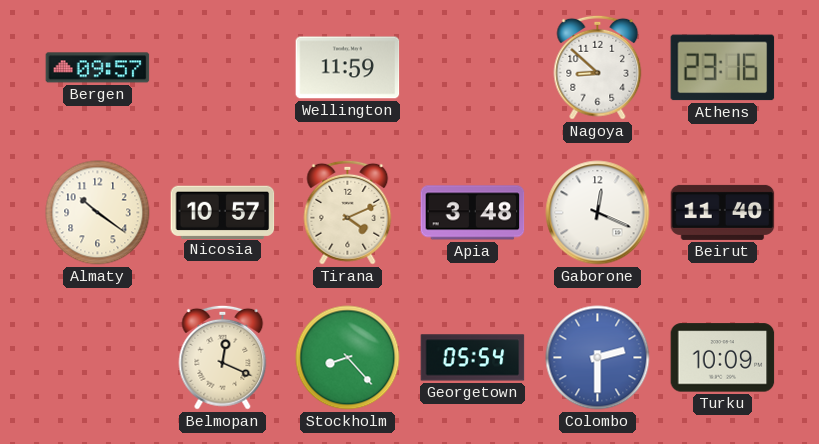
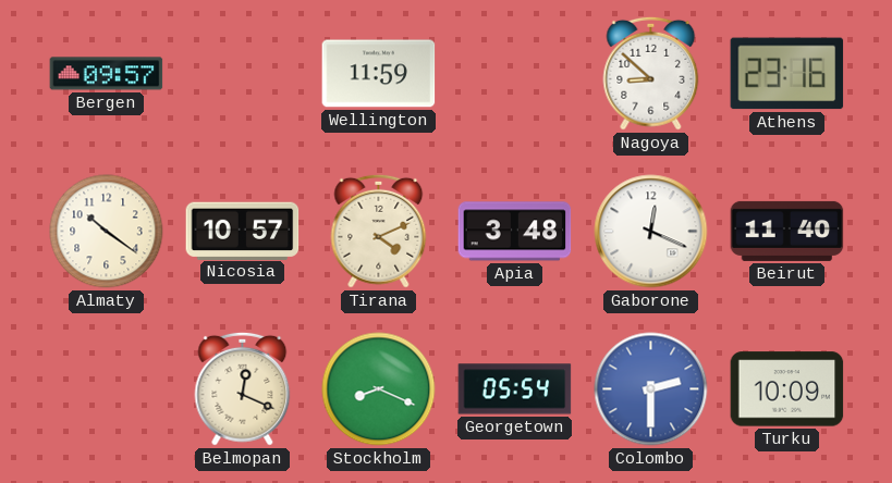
Stockholm: 8:23 -> 8:19 (379, 389)
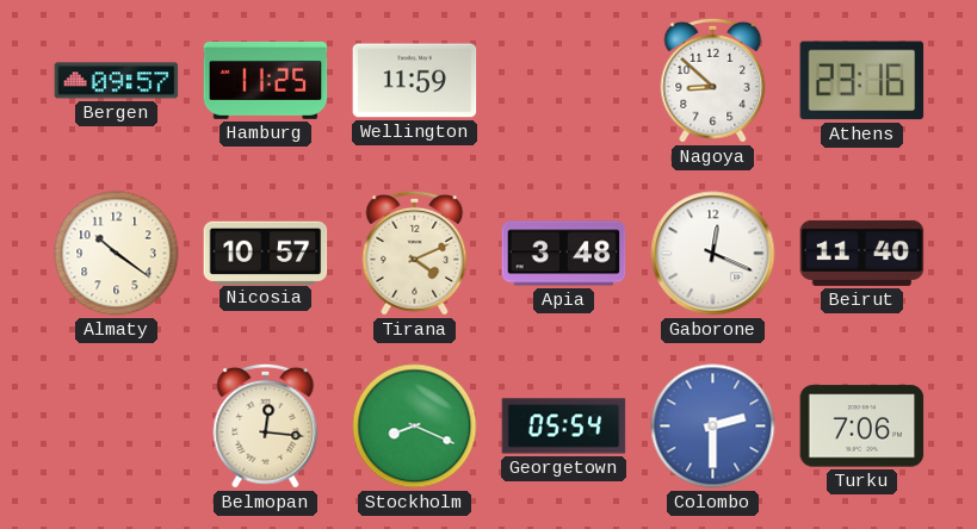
Hamburg: none -> 11:25 (266, 80)
Belmopan: 12:19 -> 12:16 (266, 425)
Turku: 10:09 -> 7:06 (862, 427)
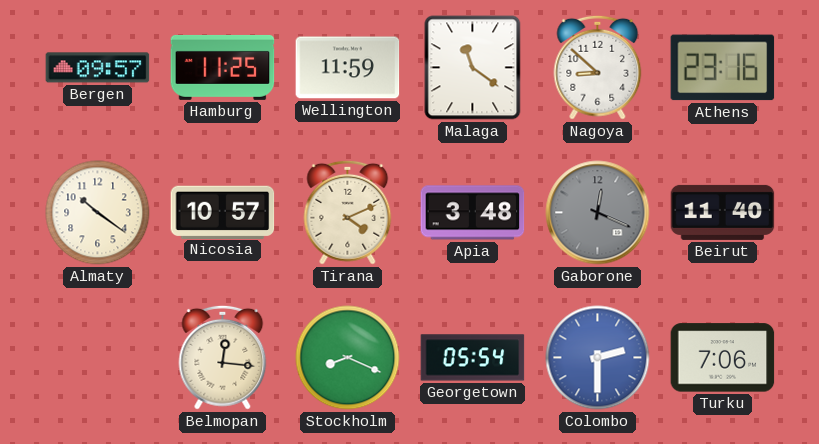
Malaga: none -> 11:21 (473, 68)
Gaborone dial: white -> grey (598, 213)
